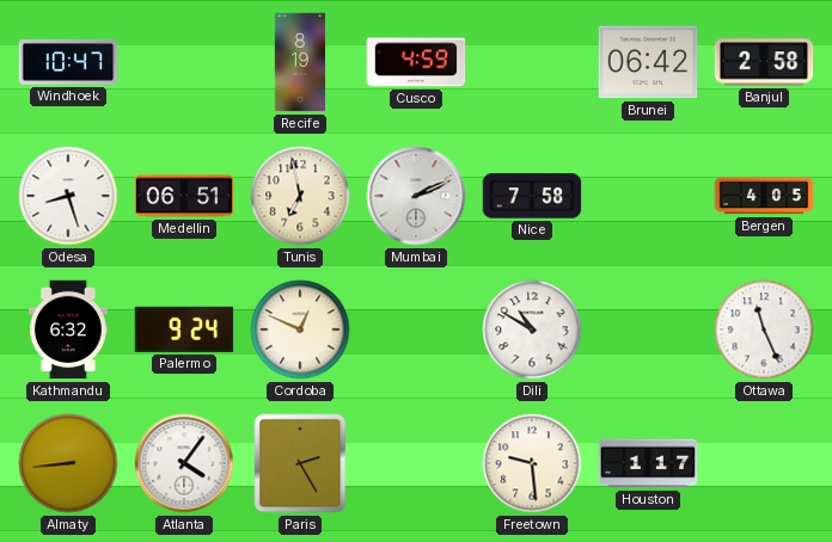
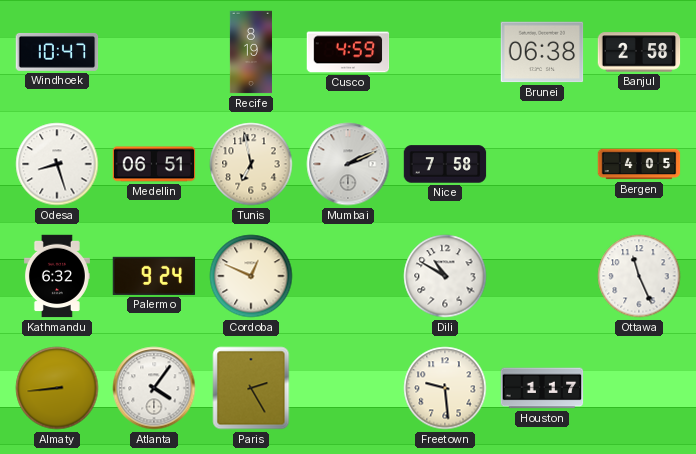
Brunei: 06:42 -> 06:38 (542, 52)
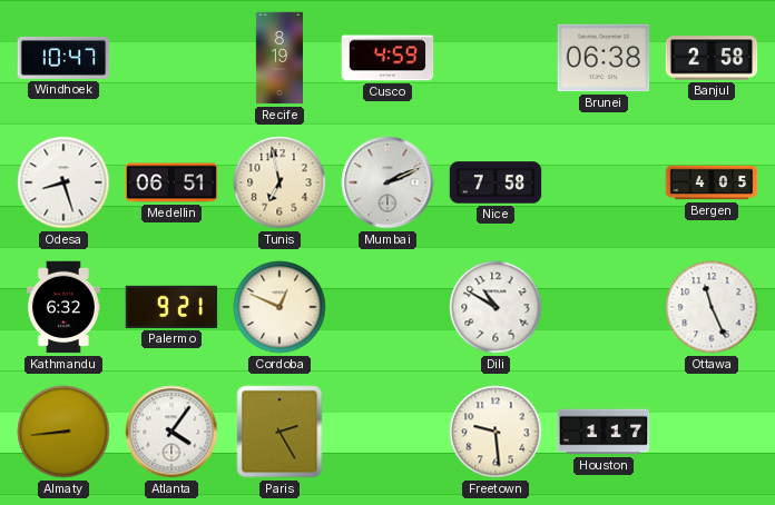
Palermo: 9:24 -> 9:21 (171, 307)
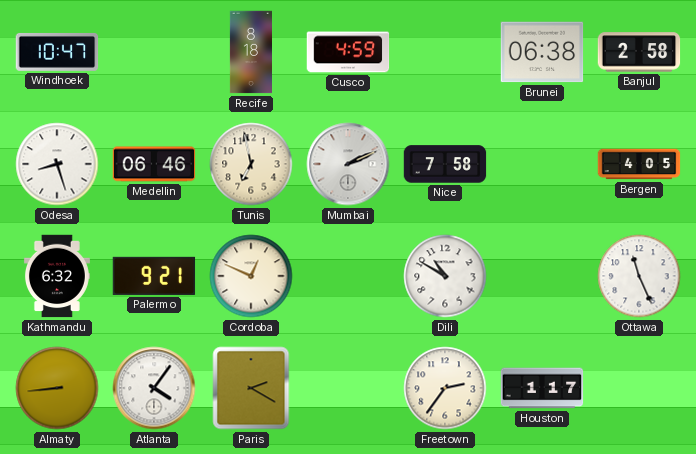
Recife: 8:19 -> 8:18 (250, 52)
Medellin: 06:51 -> 06:46 (154, 164)
Paris: 2:25 -> 2:20 (251, 388)
Freetown: 9:29 -> 2:36 (445, 388)
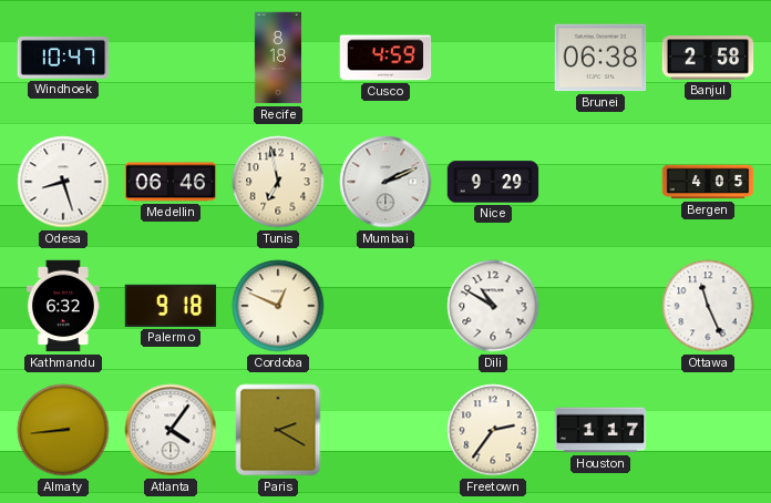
Nice: 7:58 -> 9:29 (493, 182)
Palermo: 9:21 -> 9:18 (171, 306)
